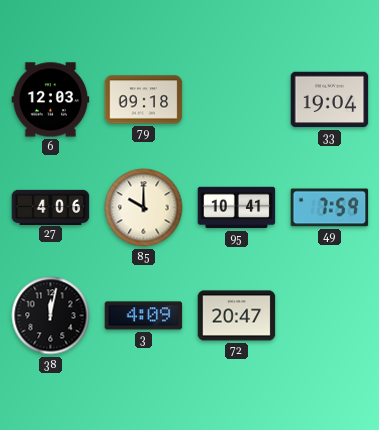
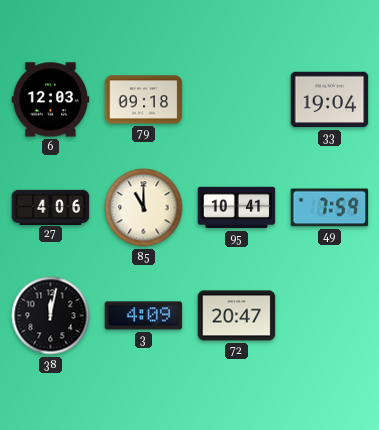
85: 10:00 -> 11:00 (144, 208)
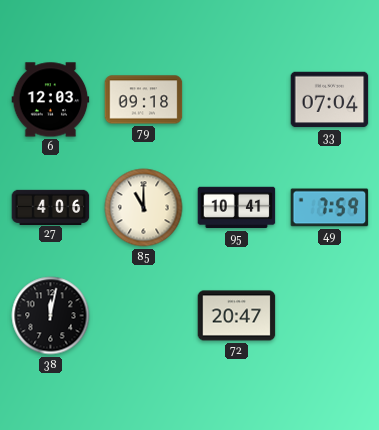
33: 19:04 -> 07:04 (330, 100)
3: 4:09 -> none (144, 316)
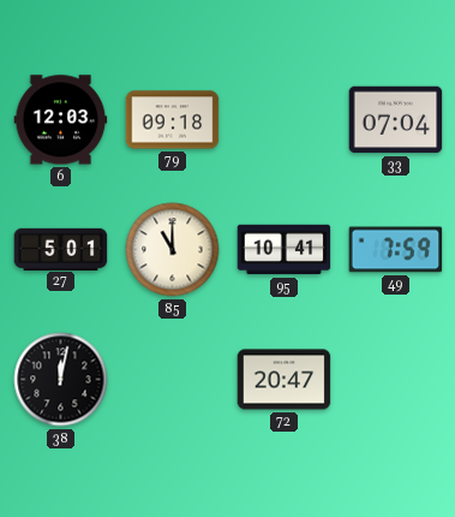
27: 4:06 -> 5:01 (61, 249)
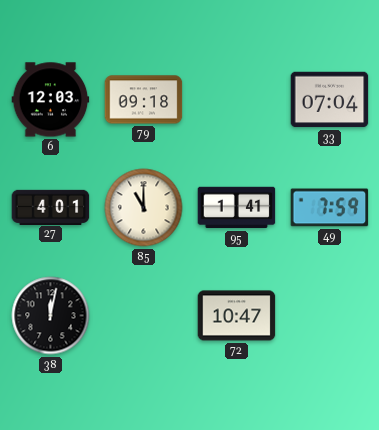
27: 5:01 -> 4:01 (51, 207)
95: 10:41 -> 1:41 (237, 208)
72: 20:47 -> 10:47 (237, 316)
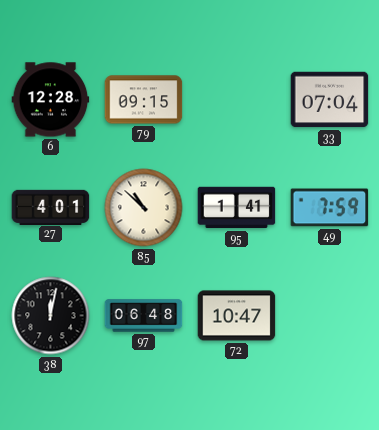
6: 12:03 -> 12:28 (51, 100)
79: 09:18 -> 09:15 (144, 100)
85: 11:00 -> 10:52 (144, 208)
97: none -> 06:48 (144, 316)
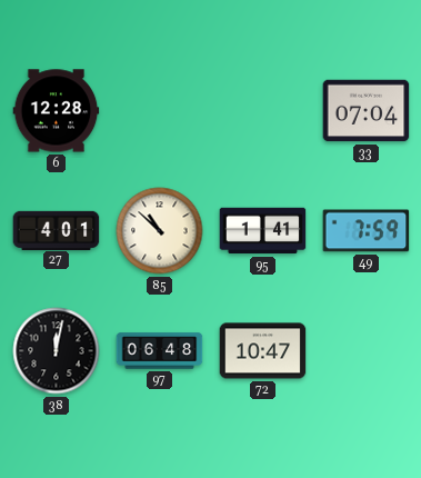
79: 09:15 -> none (144, 100)
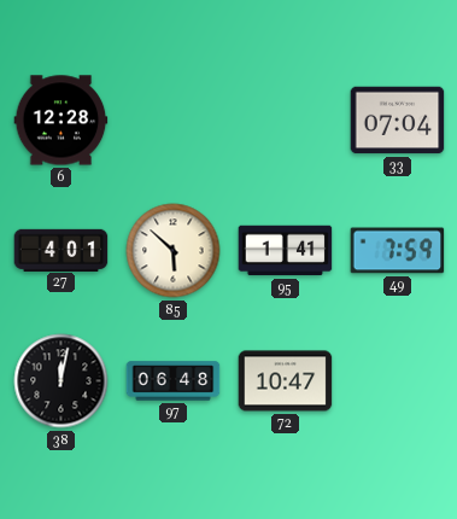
85: 10:52 -> 5:52 (174, 251)
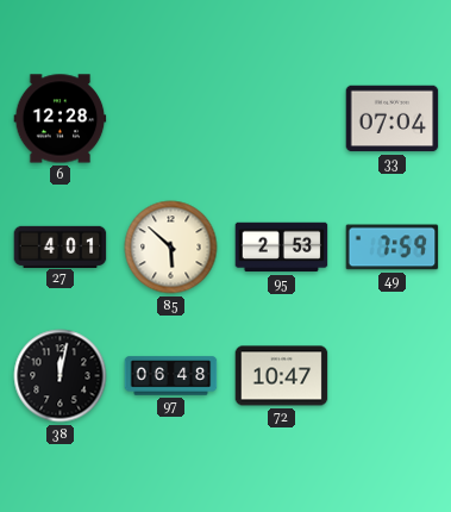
95: 1:41 -> 2:53 (282, 248)
